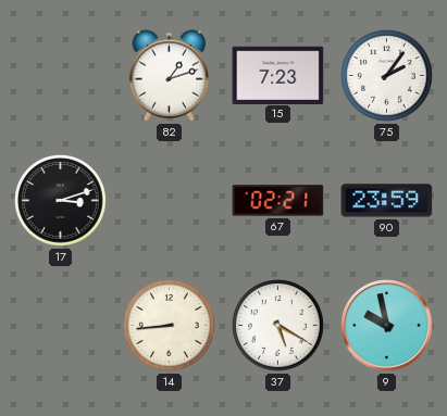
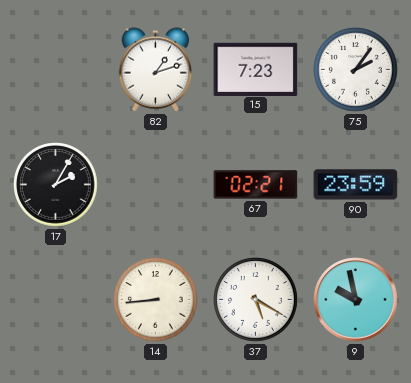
17: 3:12 -> 2:05 (56, 185)
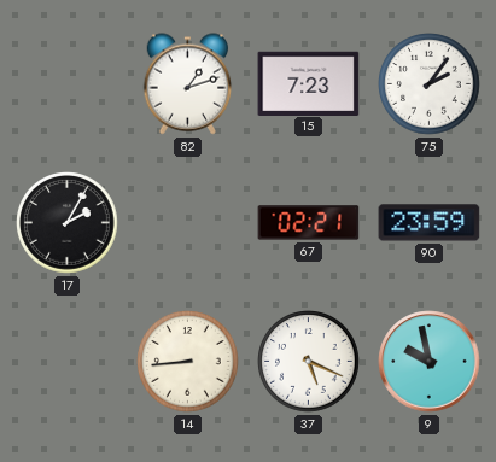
37: 5:20 -> 5:19 (309, 362)
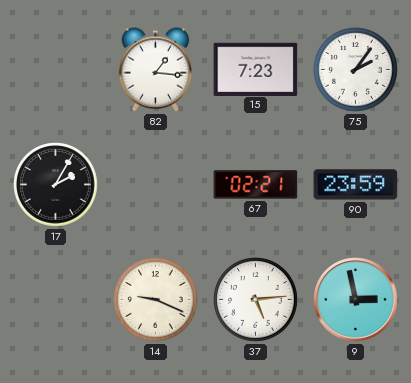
82: 1:12 -> 1:16 (156, 70)
14: 8:44 -> 9:19 (156, 300)
37: 5:19 -> 5:14 (256, 300)
9: 9:58 -> 2:58 (356, 300)
